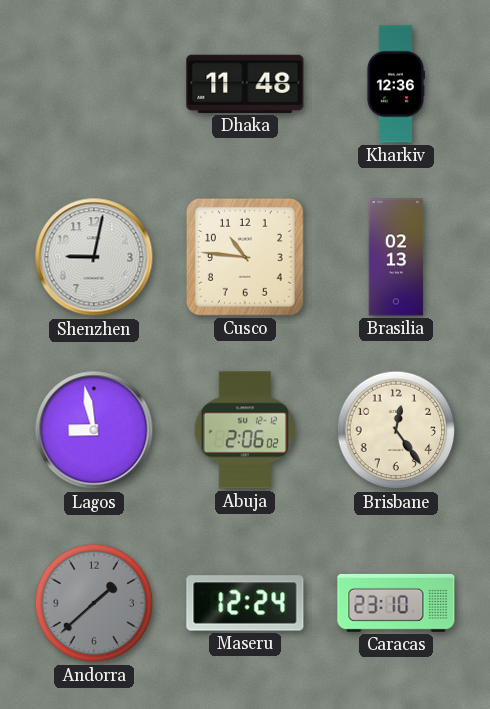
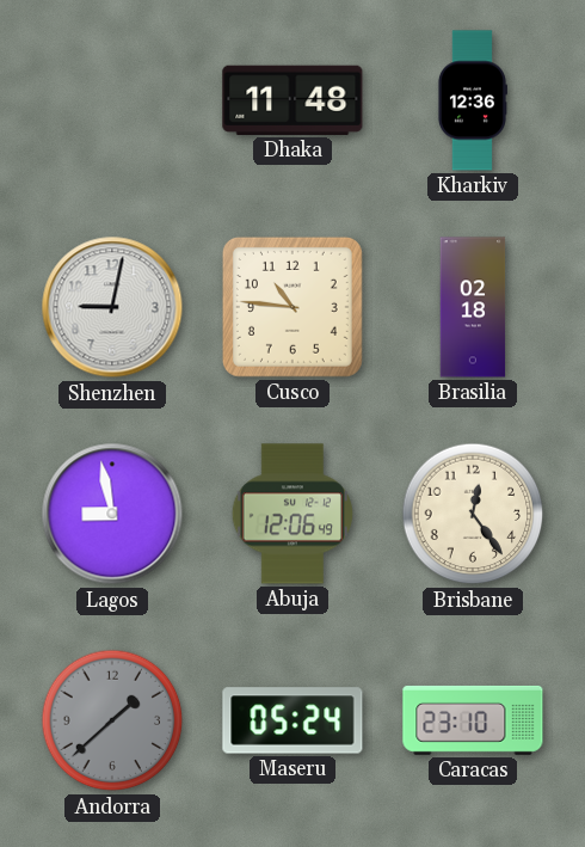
Brasilia: 02:13 -> 02:18 (473, 307)
Abuja: 2:06 -> 12:06 (291, 514)
Maseru: 12:24 -> 05:24 (292, 720)
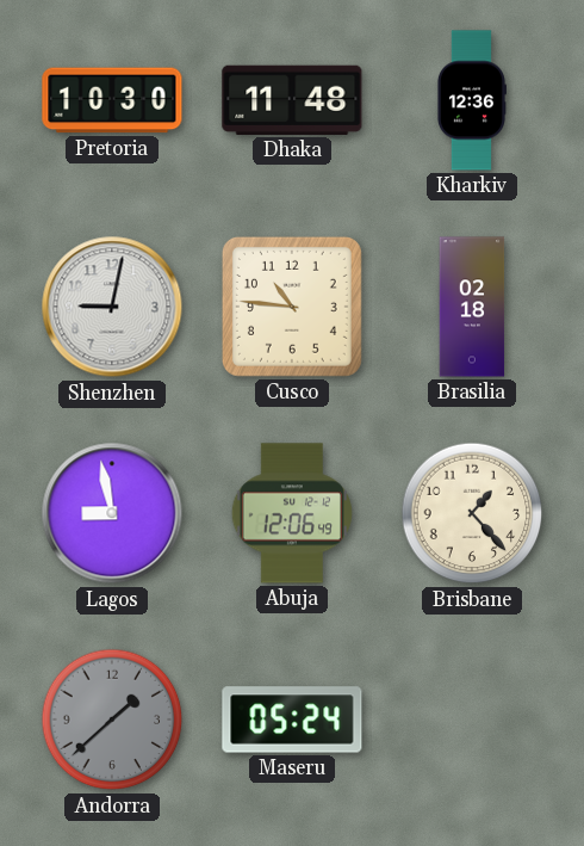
Pretoria: none -> 10:30 (112, 100)
Brisbane: 12:24 -> 1:23 (472, 513)
Caracas: 23:10 -> none (473, 720)
